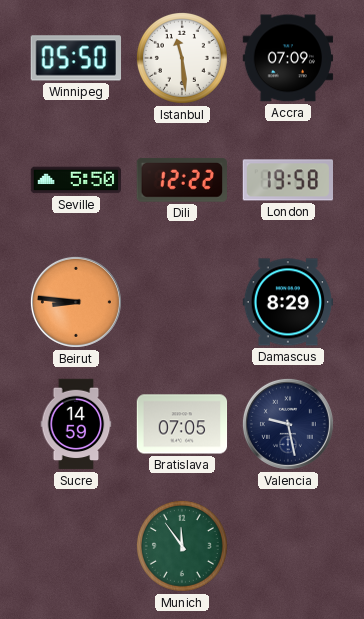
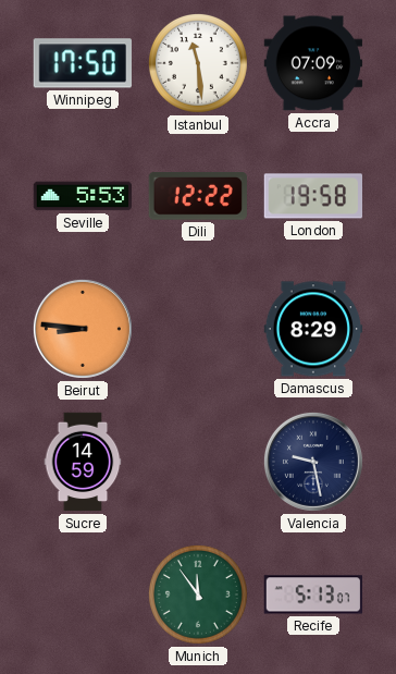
Winnipeg: 05:50 -> 17:50 (82, 63)
Seville: 5:50 -> 5:53 (83, 196)
Bratislava: 07:05 -> none (182, 424)
Recife: none -> 5:13 (312, 595)
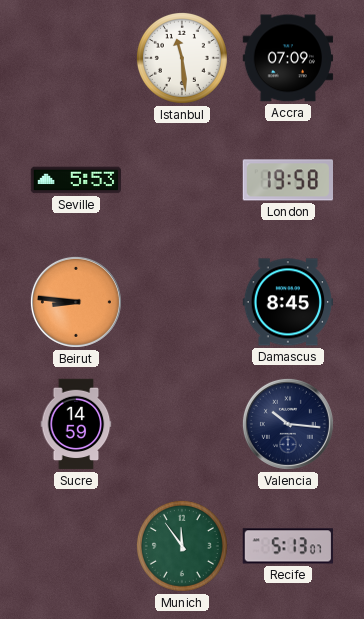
Winnipeg: 17:50 -> none (82, 63)
Dili: 12:22 -> none (198, 196)
Damascus: 8:29 -> 8:45 (288, 302)
Valencia: 9:28 -> 10:16 (288, 424)
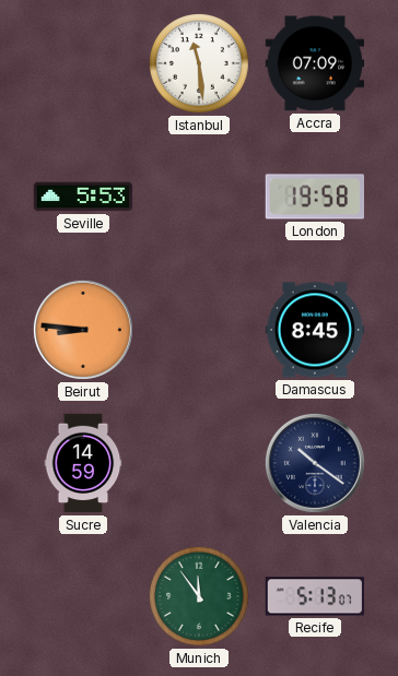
Valencia: 10:16 -> 10:21 (315, 463)
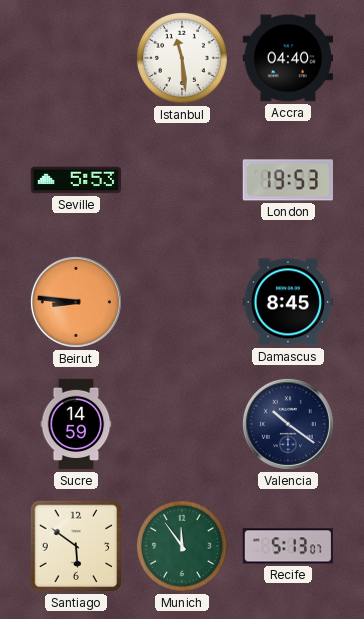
Accra: 07:09 -> 04:40 (288, 58)
London: 19:58 -> 19:53 (287, 180)
Santiago: none -> 5:51 (76, 546)
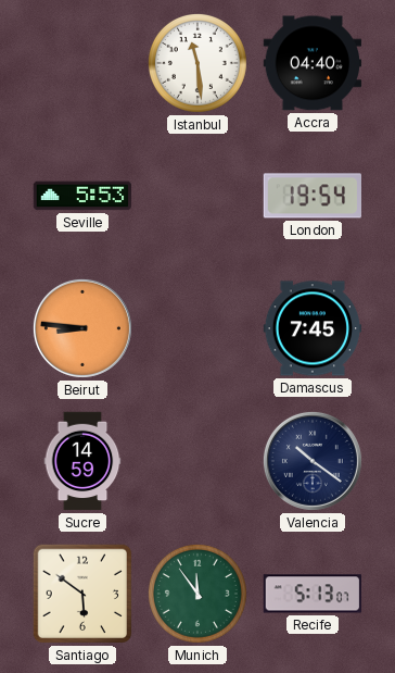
London: 19:53 -> 19:54 (311, 196)
Damascus: 8:45 -> 7:45 (313, 328)
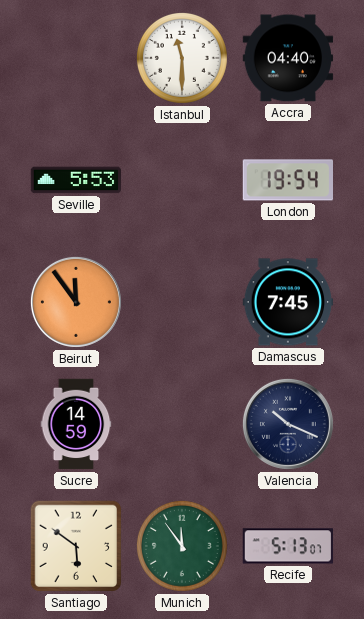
Istanbul: 11:29 -> 11:30 (182, 58)
Beirut: 8:46 -> 11:54 (76, 302)
Valencia: 10:21 -> 10:19 (288, 424)
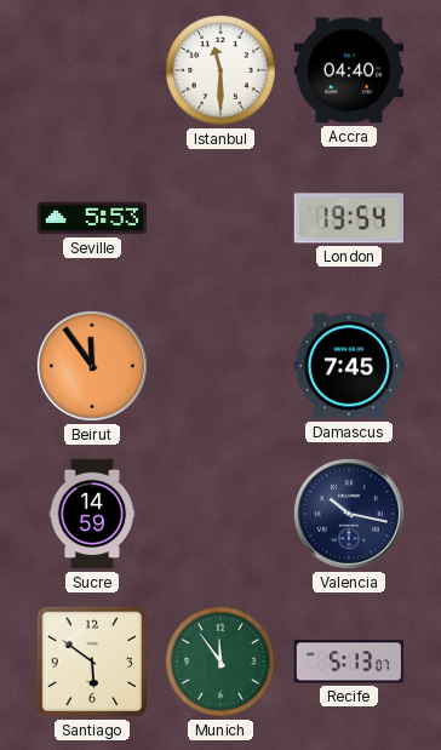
Valencia: 10:19 -> 10:17 (349, 514)
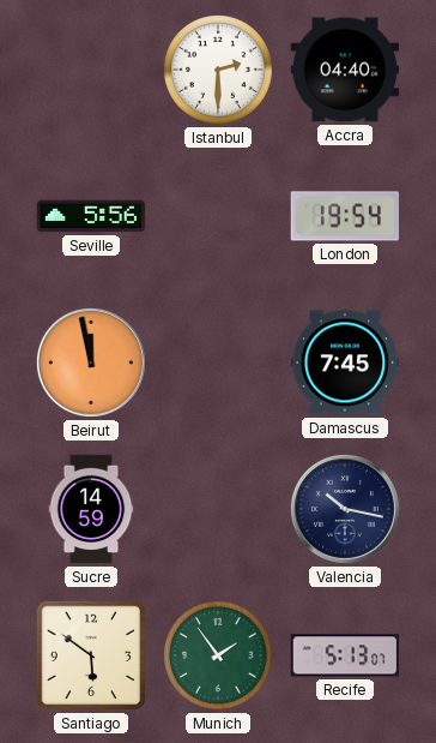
Istanbul: 11:30 -> 2:30 (218, 70)
Seville: 5:53 -> 5:56 (91, 216)
Beirut: 11:54 -> 11:58 (91, 362)
Munich: 11:54 -> 1:54 (218, 655)
